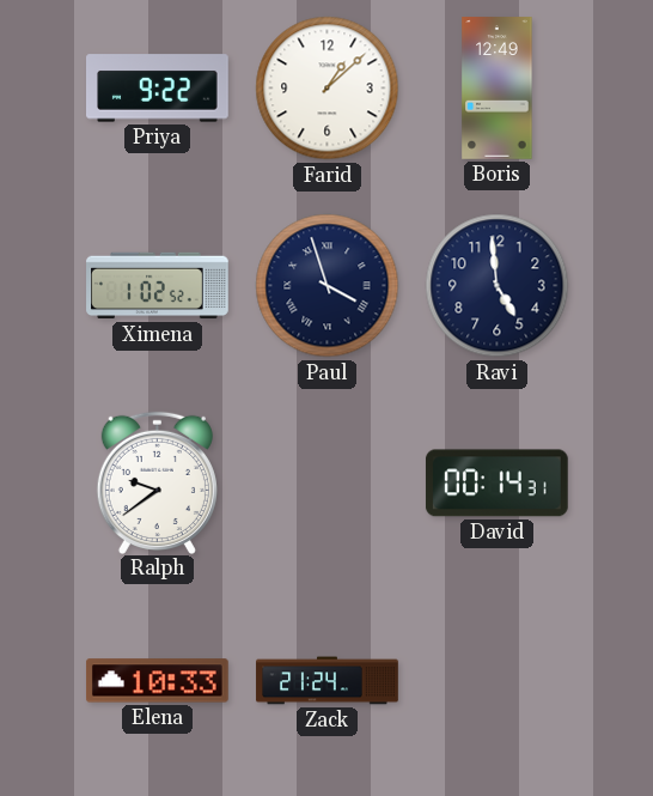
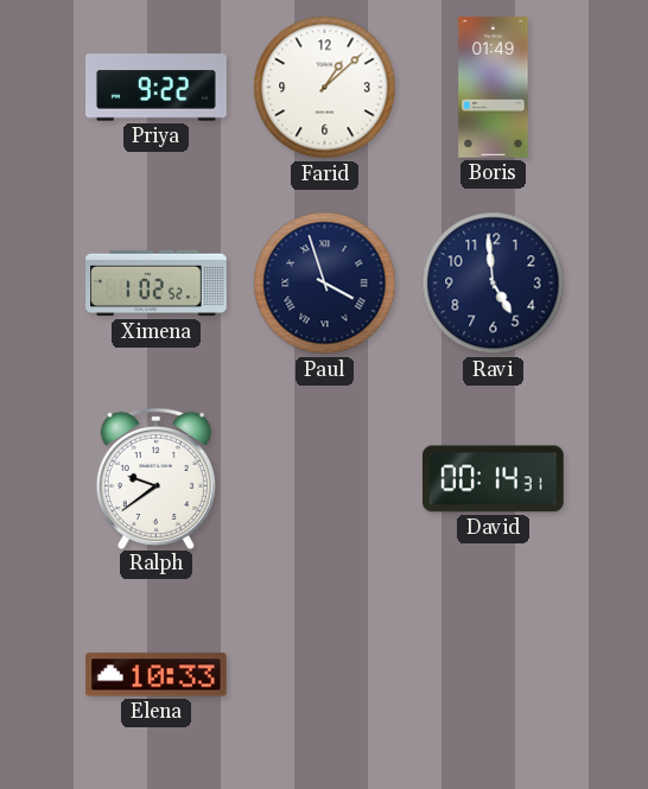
Boris: 12:49 -> 01:49 (494, 88)
Zack: 21:24 -> none (328, 681)
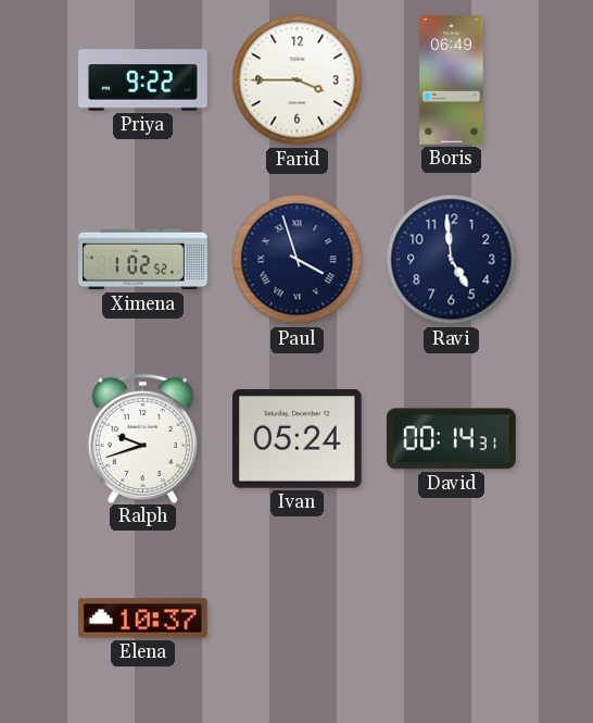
Farid: 1:08 -> 3:45 (298, 80)
Boris: 01:49 -> 06:49 (452, 80)
Ralph: 9:39 -> 9:42 (142, 438)
Ivan: none -> 05:24 (296, 439)
Elena: 10:33 -> 10:37 (143, 619)
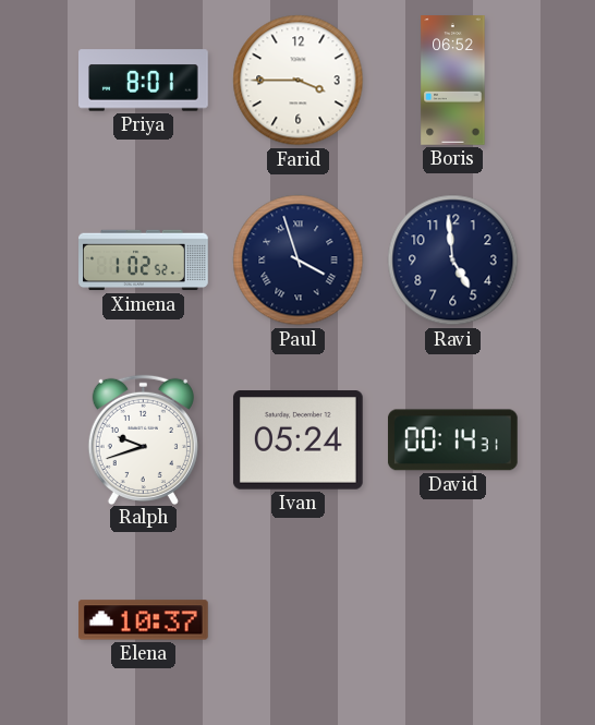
Priya: 9:22 -> 8:01 (144, 81)
Boris: 06:49 -> 06:52 (453, 81)
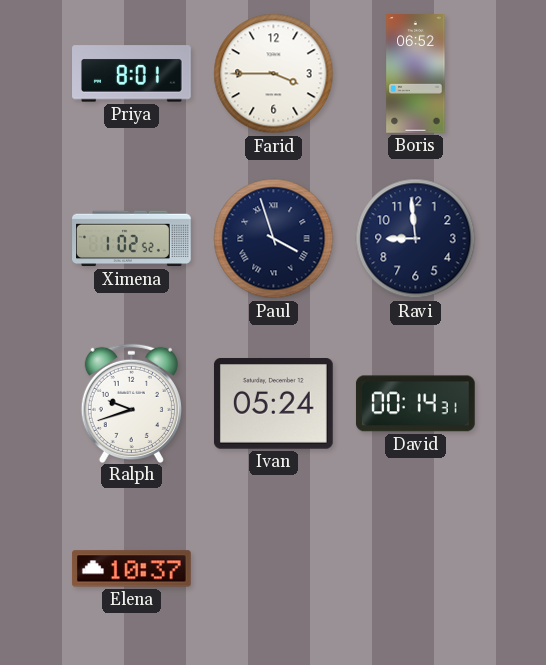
Ravi: 4:59 -> 8:59 (416, 239)
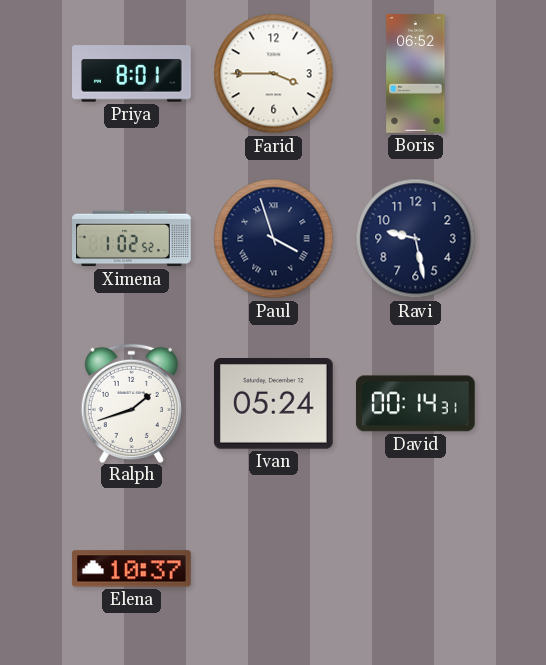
Ravi: 8:59 -> 9:28 (416, 239)
Ralph: 9:42 -> 1:42 (131, 403)
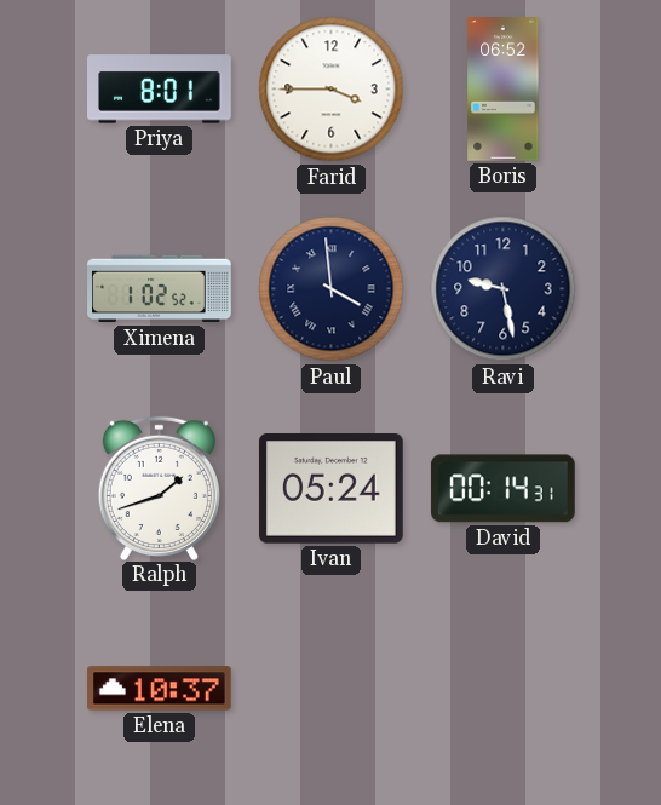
Paul: 3:57 -> 3:59 (332, 289)
